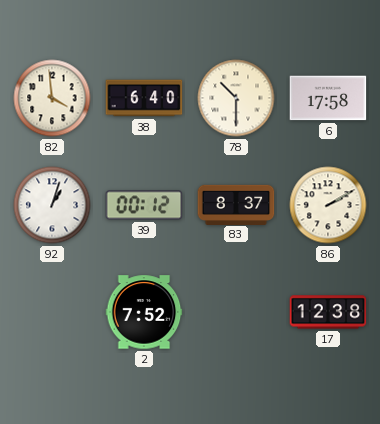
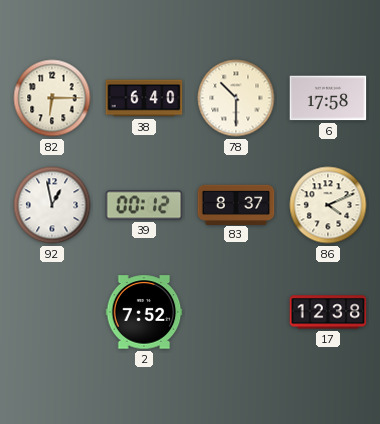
82: 3:59 -> 6:15 (52, 98)
92: 1:03 -> 12:58 (52, 205)
86: 2:10 -> 4:11 (328, 205)
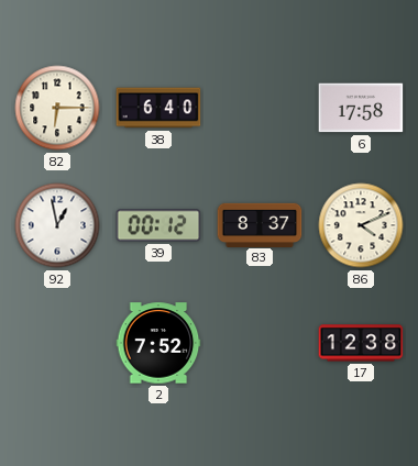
78: 10:30 -> none (236, 98)
